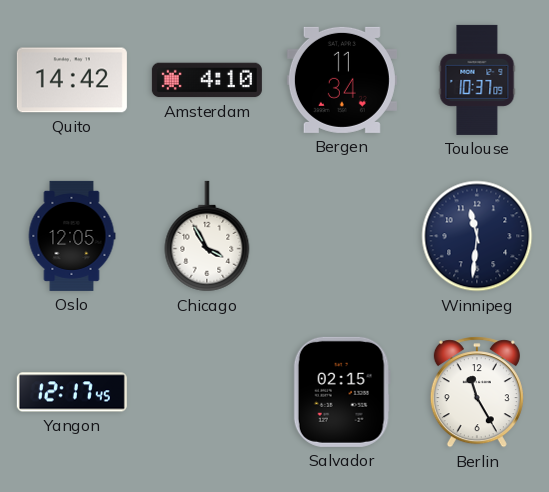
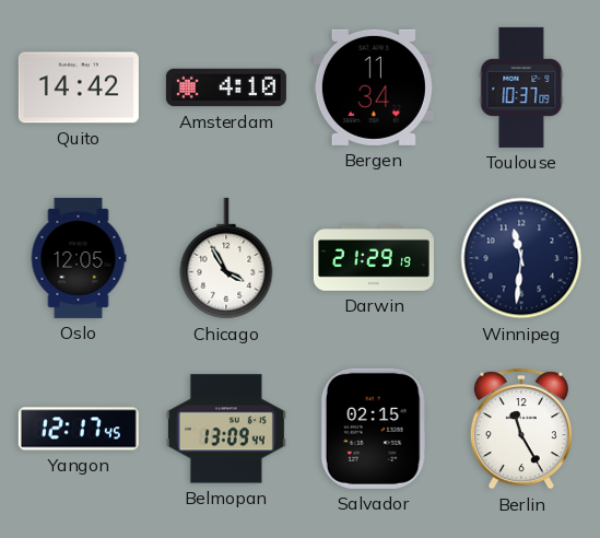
Darwin: none -> 21:29 (374, 259)
Belmopan: none -> 13:09 (226, 429)
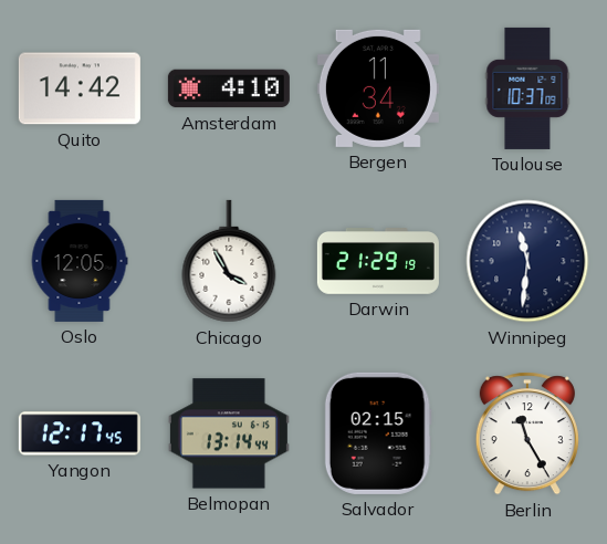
Belmopan: 13:09 -> 13:14 (229, 433)
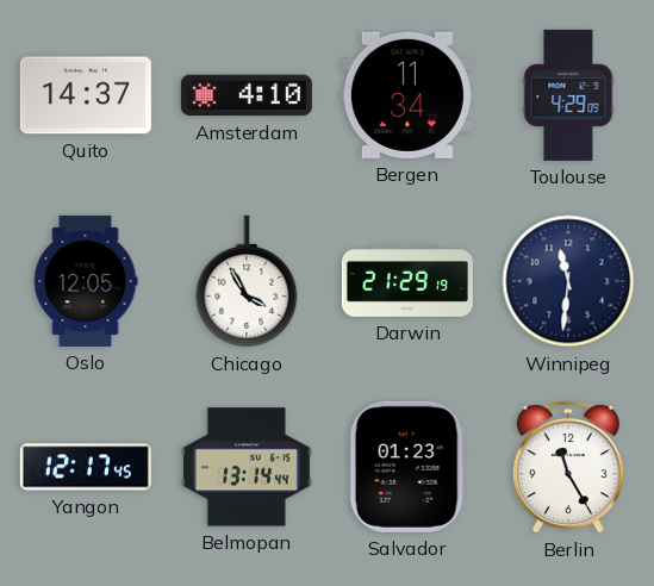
Quito: 14:42 -> 14:37 (86, 95)
Toulouse: 10:37 -> 4:29 (568, 95)
Salvador: 02:15 -> 01:23 (407, 467)
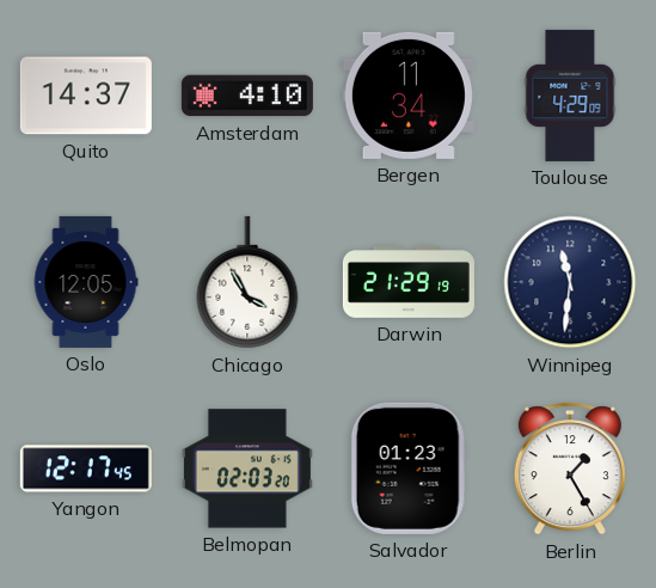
Belmopan: 13:14 -> 02:03 (247, 468)
Berlin: 11:25 -> 1:25 (570, 468)
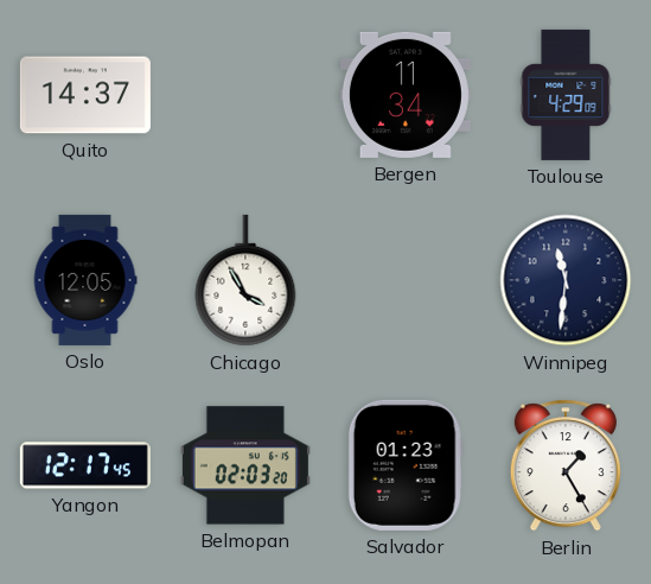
Amsterdam: 4:10 -> none (247, 96)
Darwin: 21:29 -> none (409, 283)
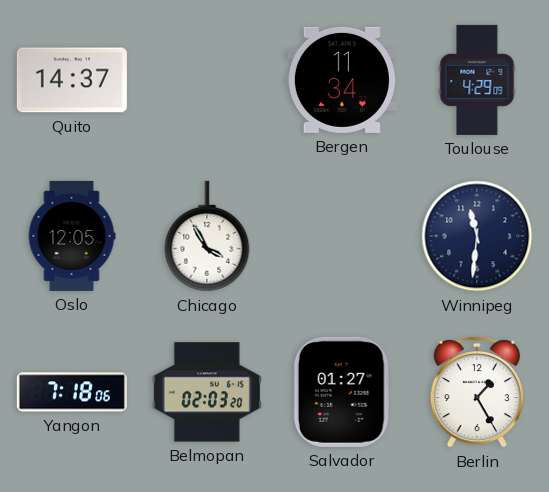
Yangon: 12:17 -> 7:18 (72, 392)
Salvador: 01:23 -> 01:27 (342, 392)
